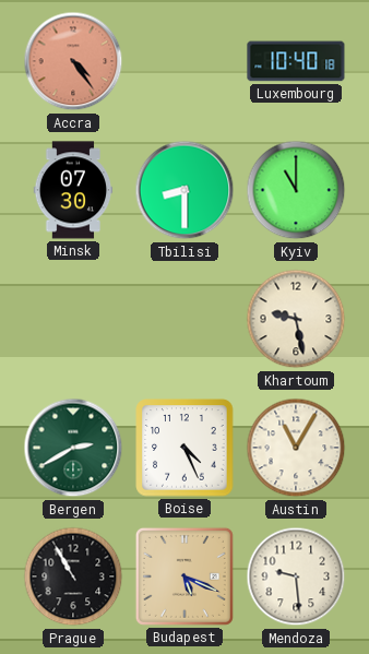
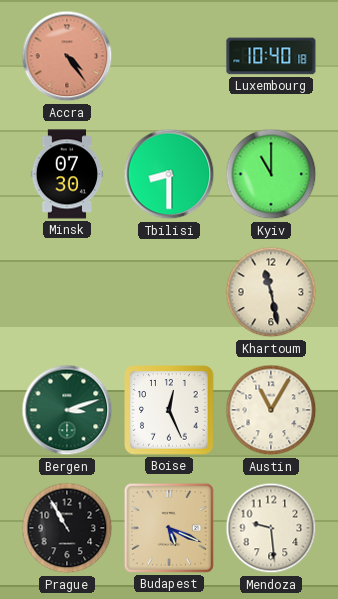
Khartoum: 9:28 -> 11:28 (271, 292)
Bergen: 2:40 -> 3:12 (67, 410)
Boise: 4:26 -> 12:26 (169, 410)
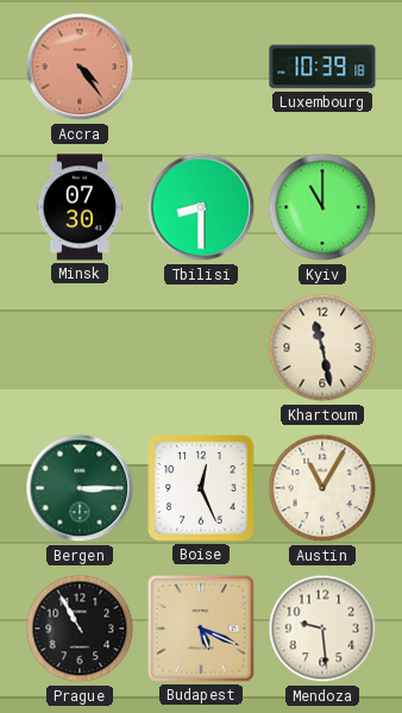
Luxembourg: 10:40 -> 10:39 (322, 67)
Bergen: 3:12 -> 3:15 (80, 488)
